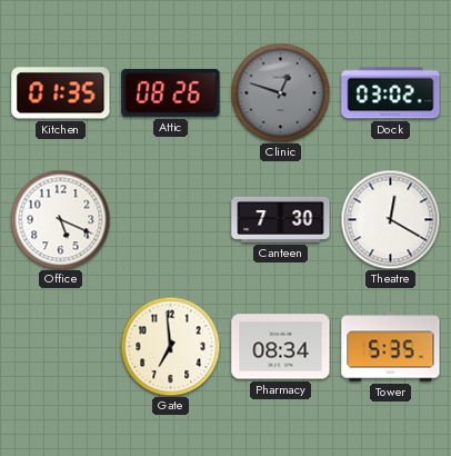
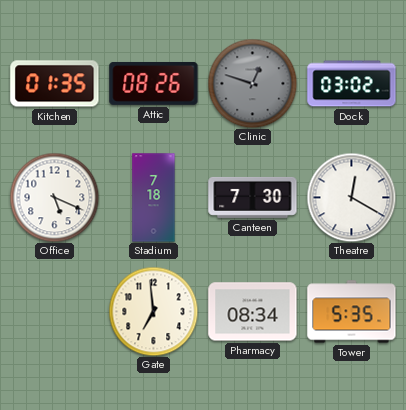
Stadium: none -> 7:18 (154, 198)
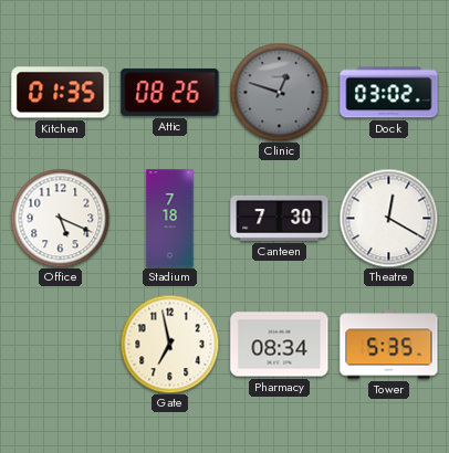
Gate: 6:59 -> 6:58 (169, 344)
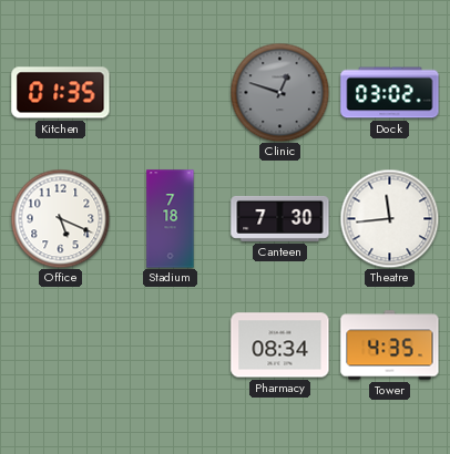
Attic: 08:26 -> none (170, 92)
Theatre: 12:20 -> 11:44 (389, 218)
Gate: 6:58 -> none (169, 344)
Tower: 5:35 -> 4:35 (390, 345)
